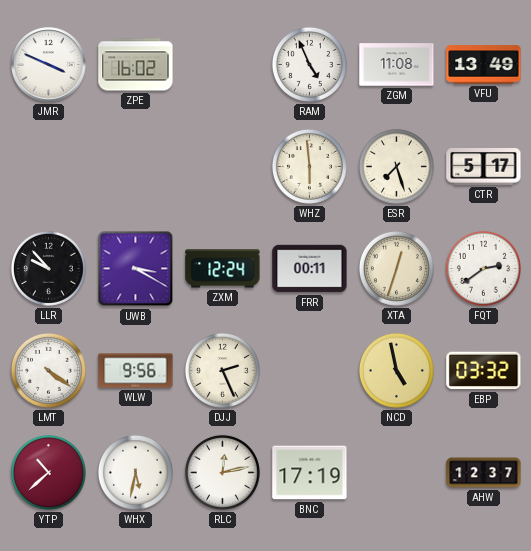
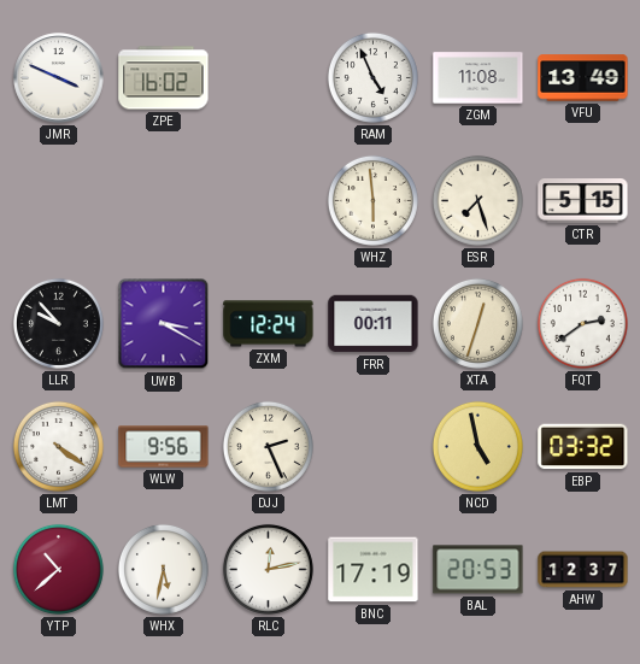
CTR: 5:17 -> 5:15 (583, 201)
BAL: none -> 20:53 (478, 570)
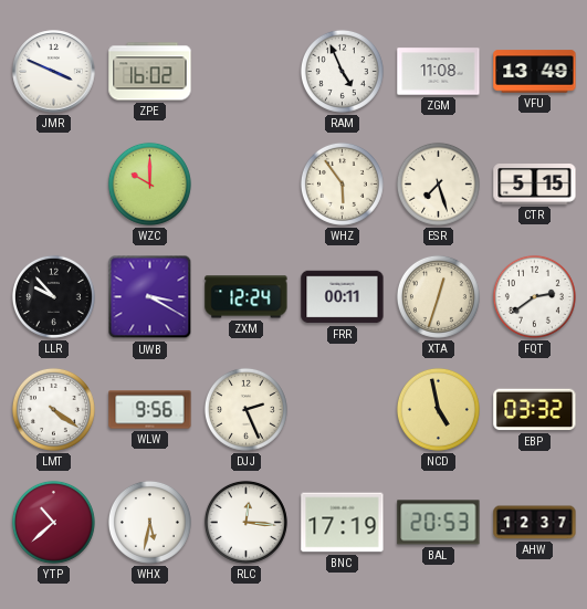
WZC: none -> 10:00 (149, 183)
WHZ: 5:59 -> 5:54 (342, 183)
RLC: 12:13 -> 12:16 (245, 522)
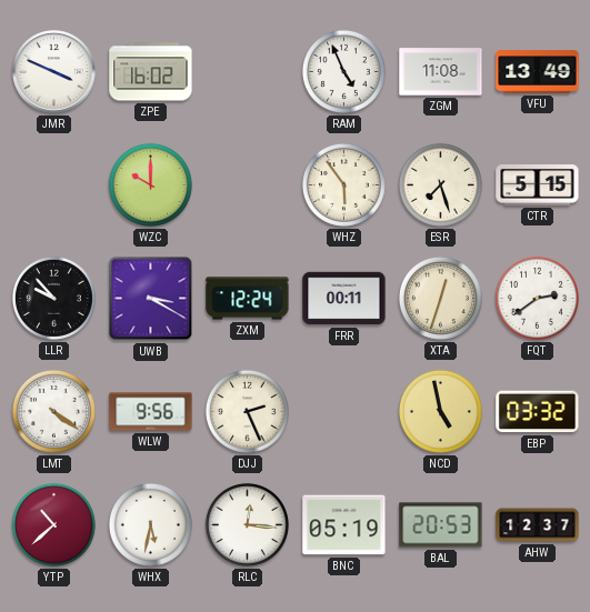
BNC: 17:19 -> 05:19 (344, 525)
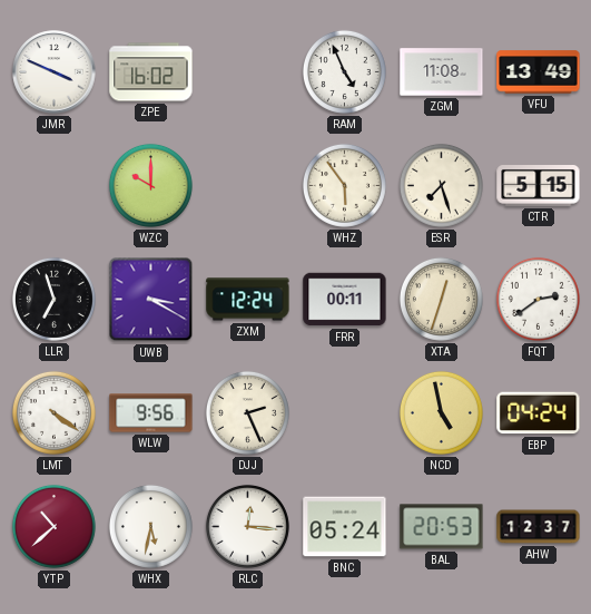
LLR: 9:53 -> 6:57 (53, 299)
EBP: 03:32 -> 04:24 (539, 413)
BNC: 05:19 -> 05:24 (345, 527)
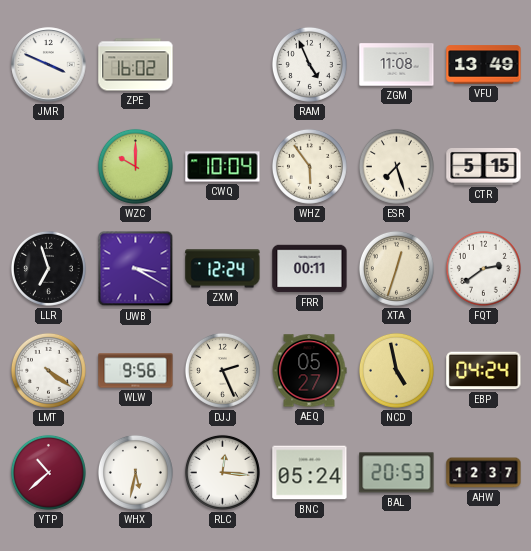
CWQ: none -> 10:04 (223, 167)
AEQ: none -> 05:27 (309, 371)
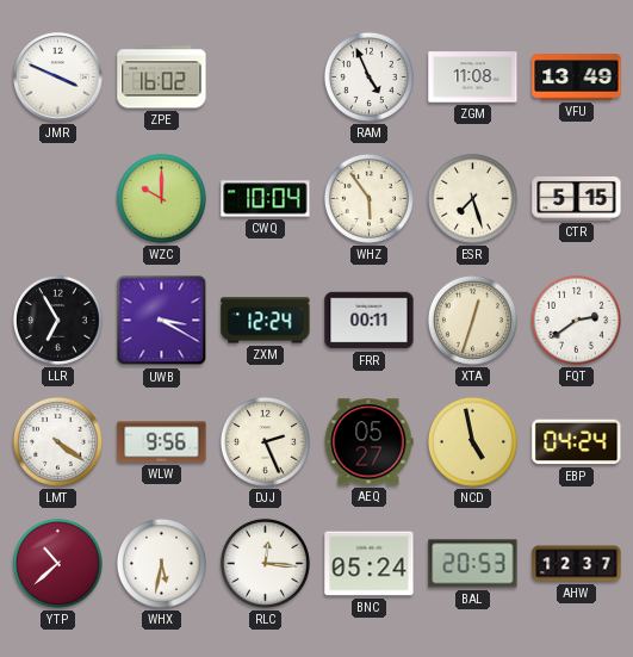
LLR: 6:57 -> 6:55 (57, 320)
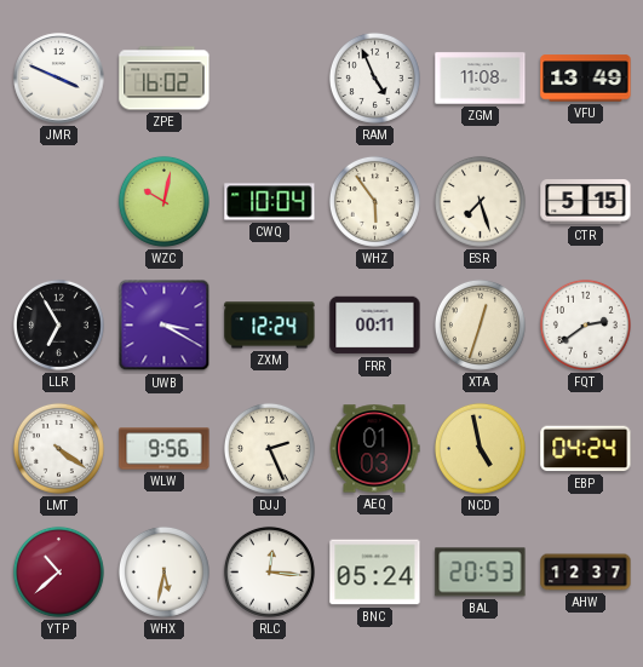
WZC: 10:00 -> 10:02 (163, 201)
AEQ: 05:27 -> 01:03 (374, 449)
